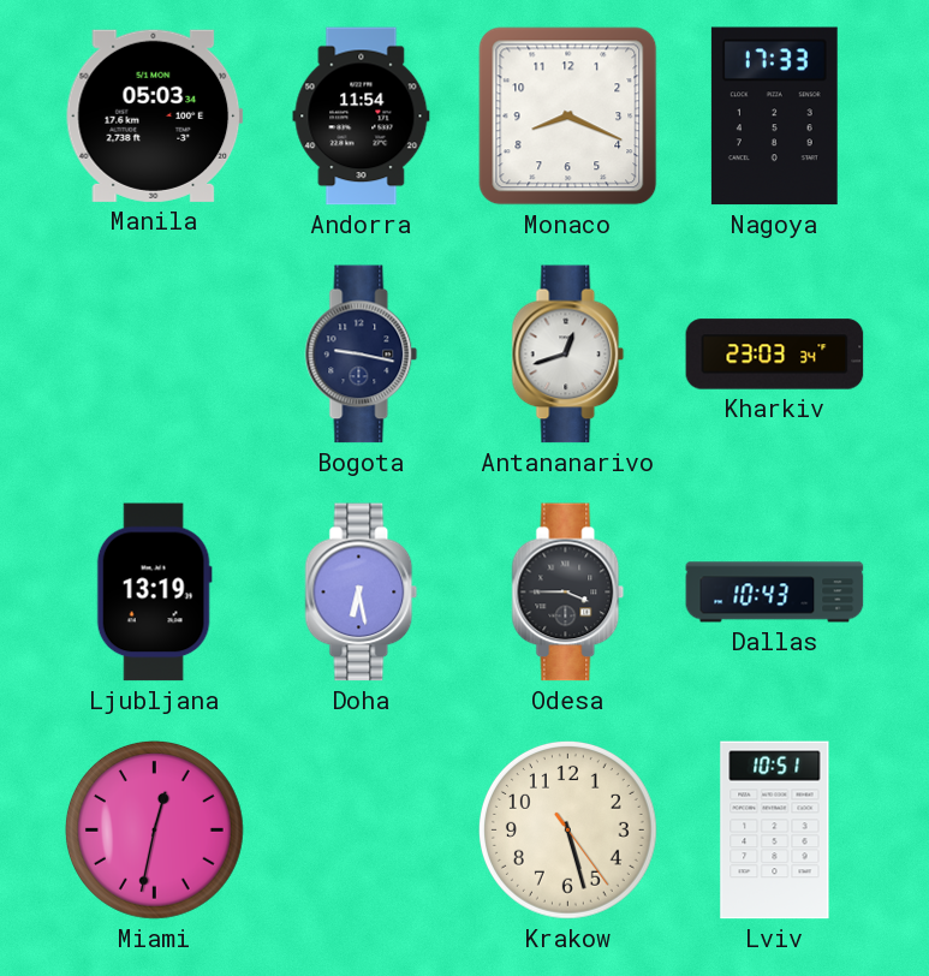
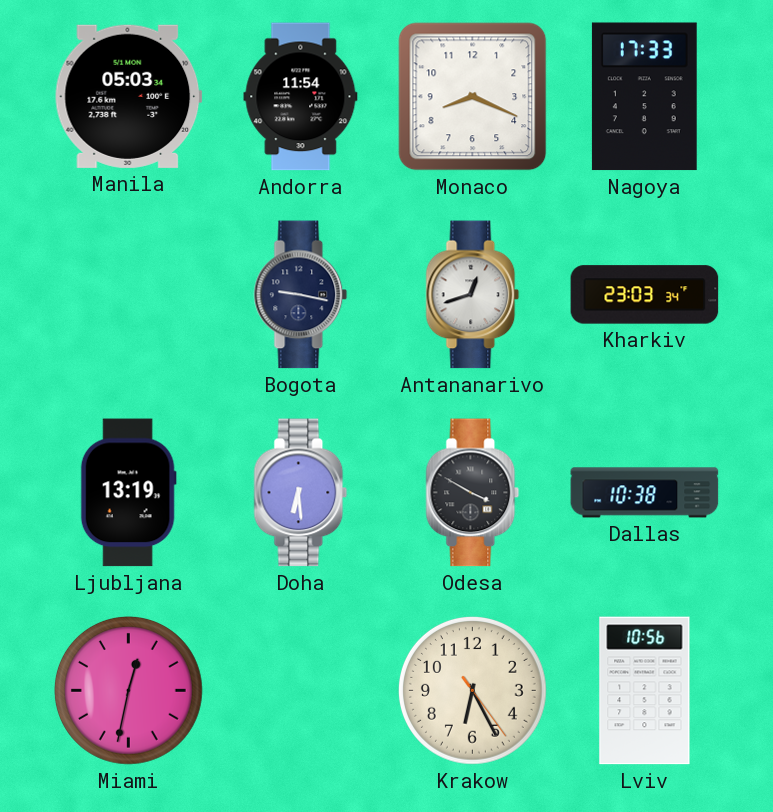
Doha: 6:28 -> 6:29 (301, 493)
Odesa: 3:45 -> 3:50 (473, 493)
Dallas: 10:43 -> 10:38 (645, 493)
Krakow: 5:27 -> 6:25 (472, 690)
Lviv: 10:51 -> 10:56 (645, 691)
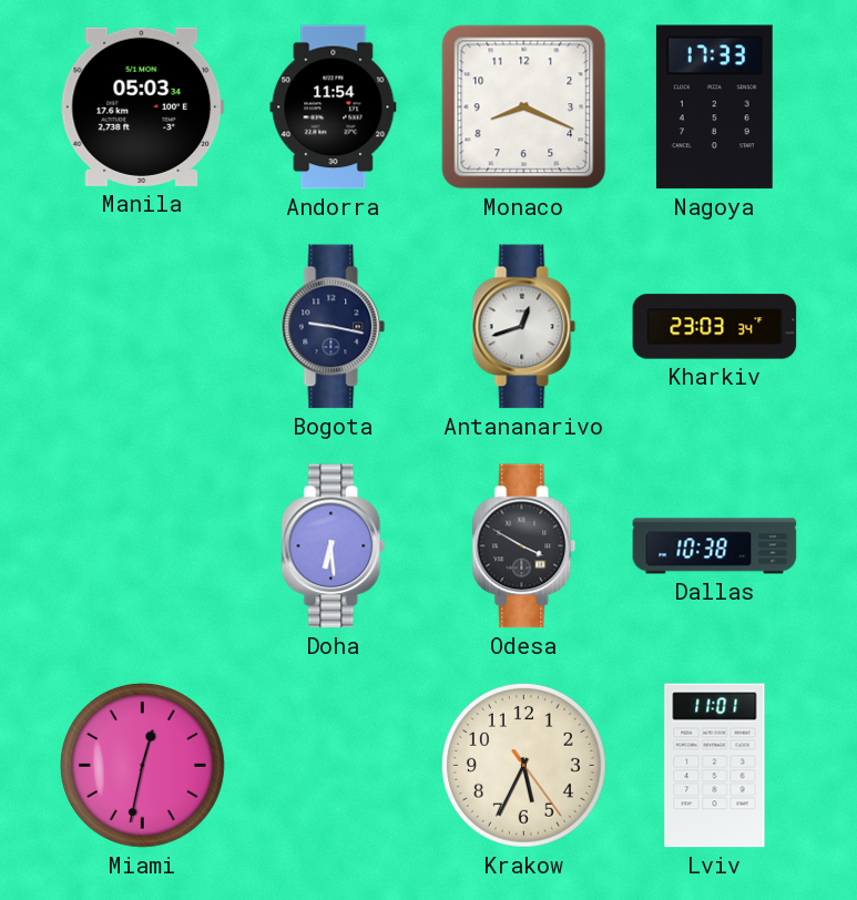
Ljubljana: 13:19 -> none (128, 493)
Krakow: 6:25 -> 5:34 (523, 765)
Lviv: 10:56 -> 11:01 (715, 766)
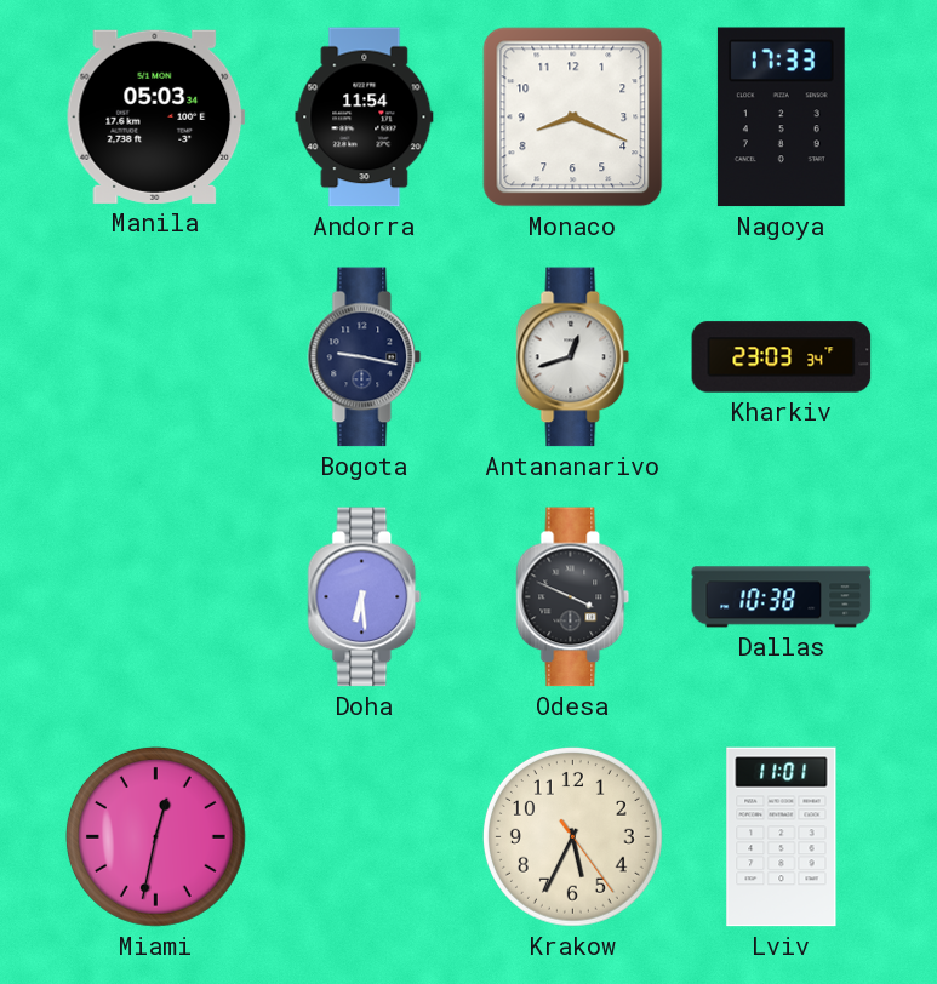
Odesa: 3:50 -> 3:49 (573, 597)
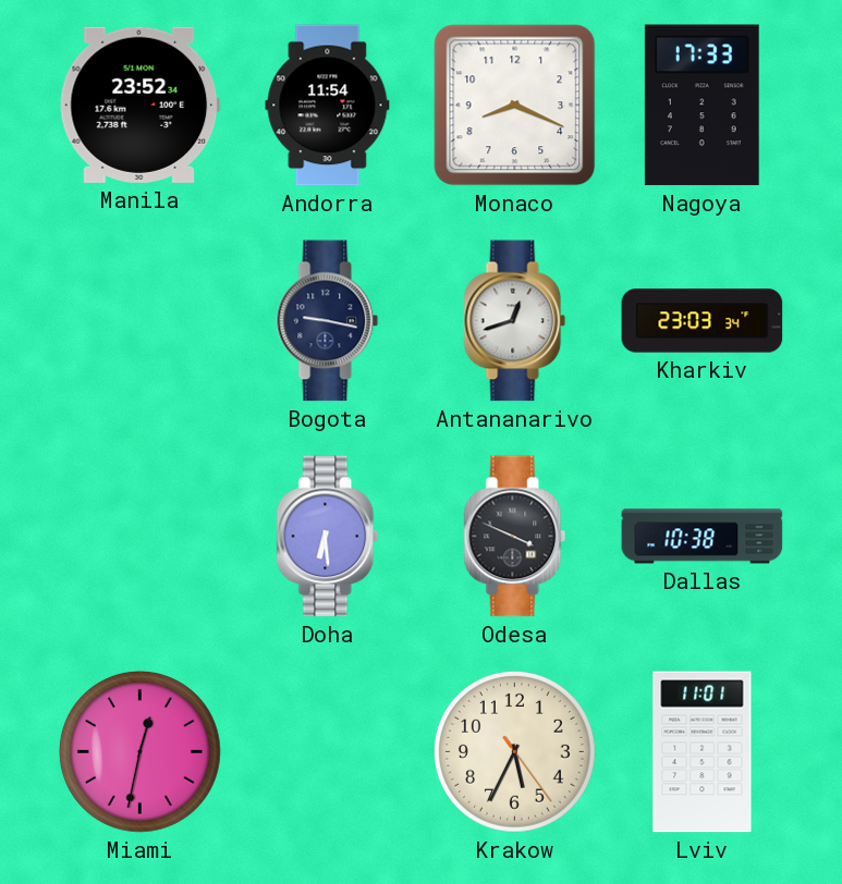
Manila: 05:03 -> 23:52 (141, 105)
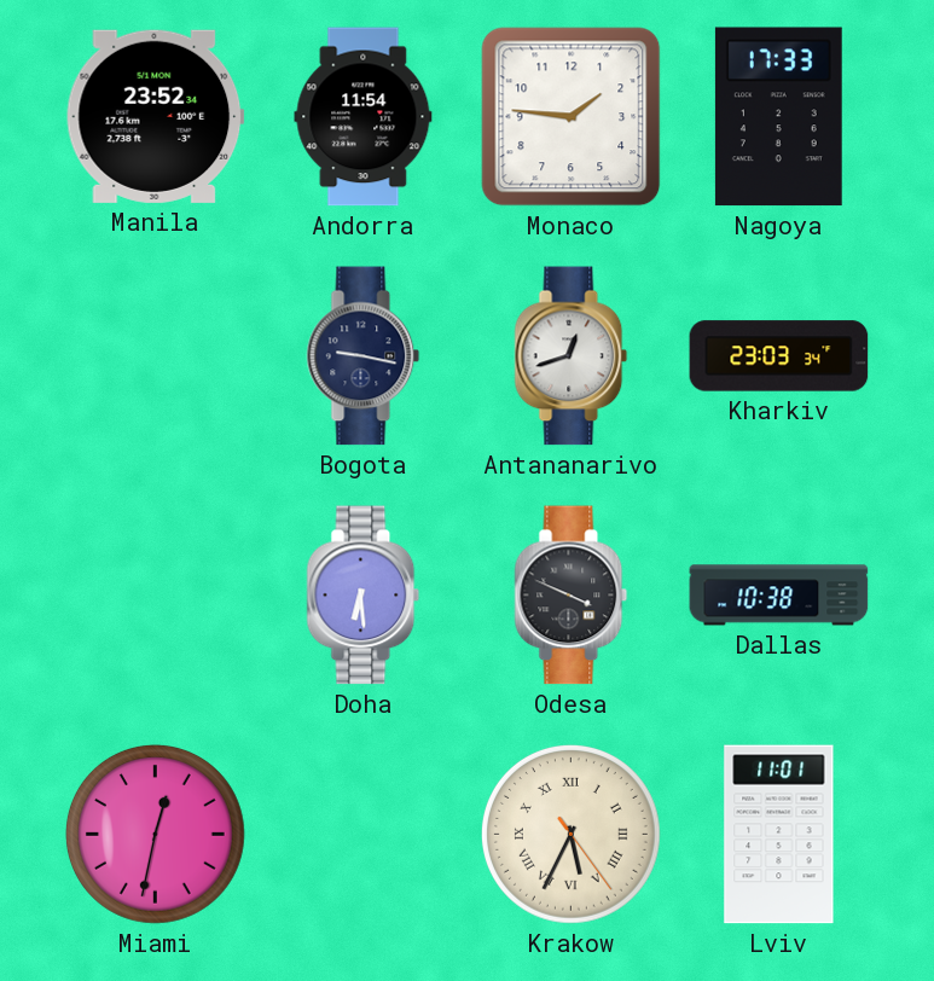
Monaco: 8:19 -> 1:46 (572, 117)
Krakow numerals: Arabic -> Roman (570, 834)
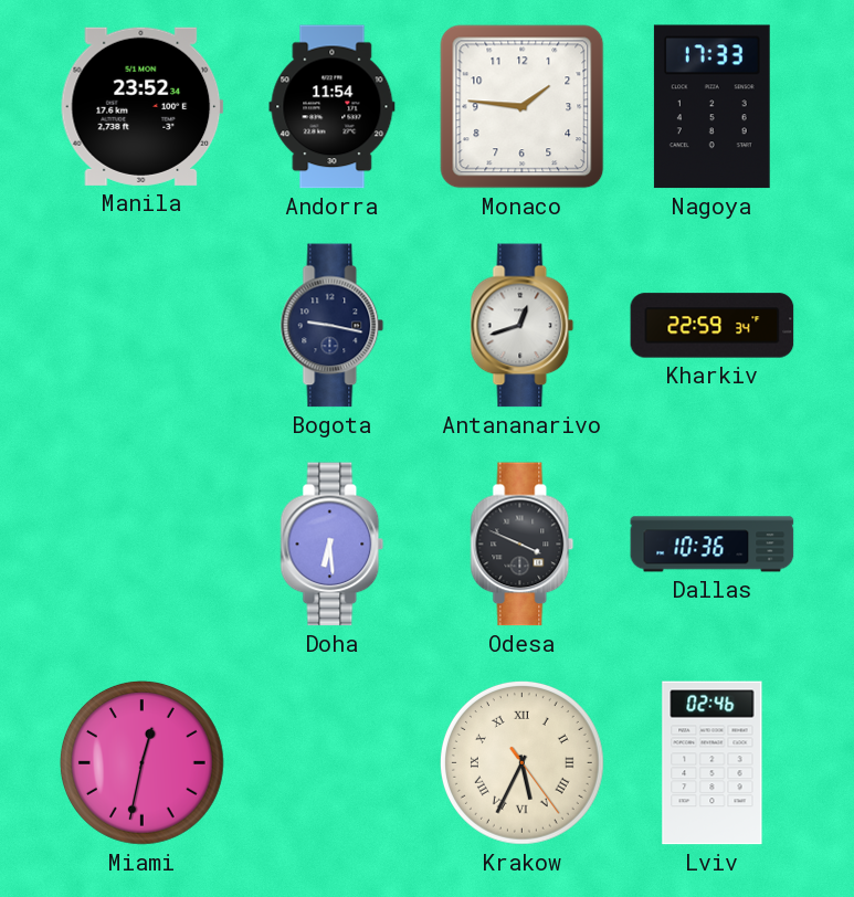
Kharkiv: 23:03 -> 22:59 (713, 326)
Dallas: 10:38 -> 10:36 (713, 545)
Lviv: 11:01 -> 02:46 (713, 763)
